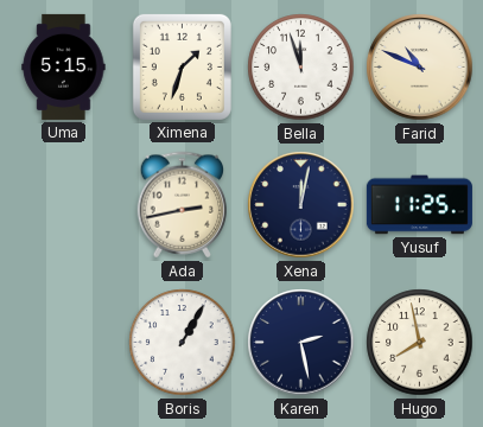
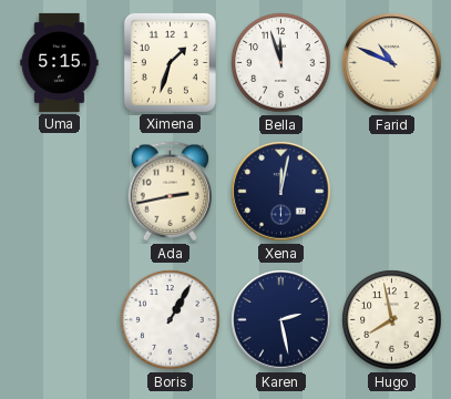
Yusuf: 11:25 -> none (419, 205)
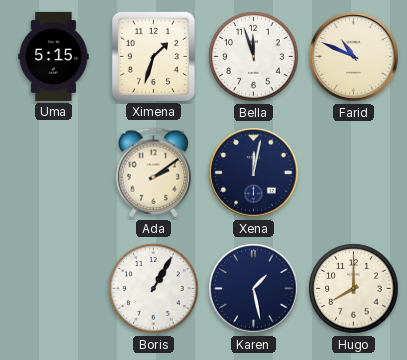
Ada: 2:43 -> 2:09 (154, 173)
Karen: 2:28 -> 1:28 (254, 289)
Hugo: 7:58 -> 8:00 (354, 289)
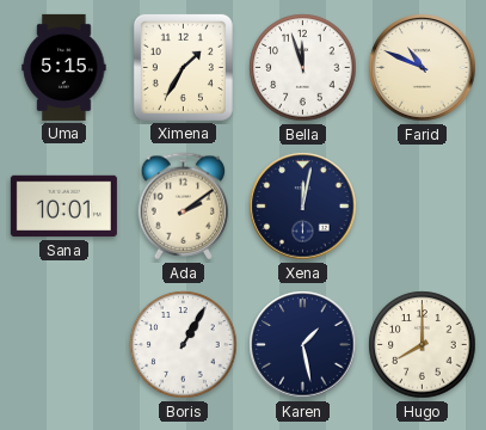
Ximena: 1:33 -> 1:35 (183, 67)
Sana: none -> 10:01 (63, 207)
